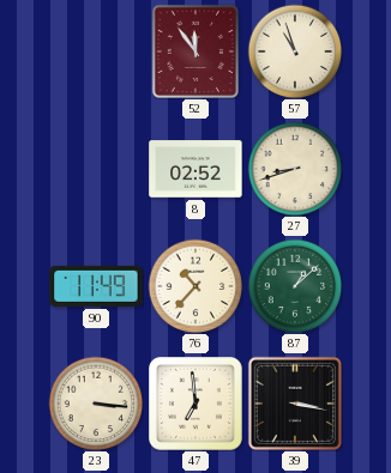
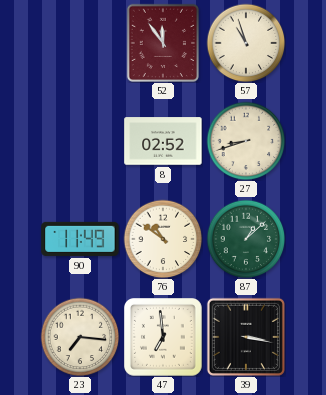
76: 10:37 -> 10:51 (163, 239)
23: 3:16 -> 7:16 (80, 337)
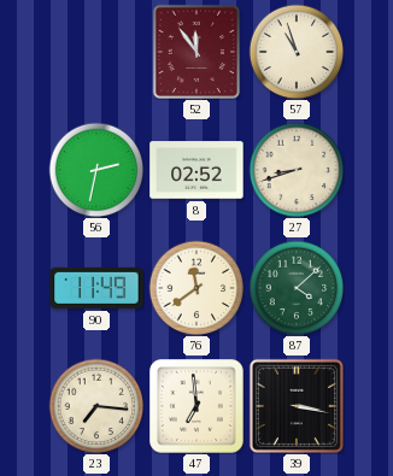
56: none -> 2:32 (96, 170)
76: 10:51 -> 11:39 (196, 288)
87: 1:08 -> 4:08 (297, 288)
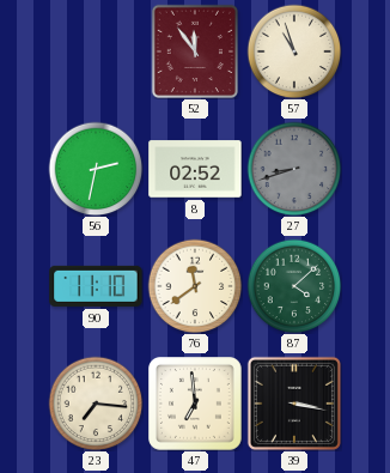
27 dial: cream -> grey (294, 169)
90: 11:49 -> 11:10 (96, 286)
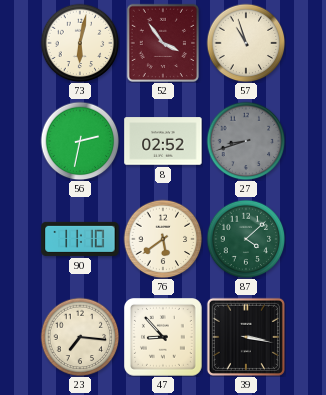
73: none -> 6:02 (80, 43)
52: 11:54 -> 3:54 (162, 42)
76: 11:39 -> 5:39 (163, 239)
47: 6:59 -> 8:53 (164, 338)
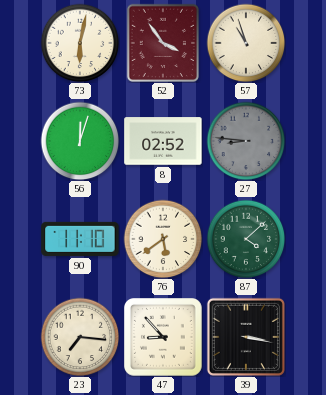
56: 2:32 -> 12:03 (80, 141)
27: 8:42 -> 8:46 (246, 141)
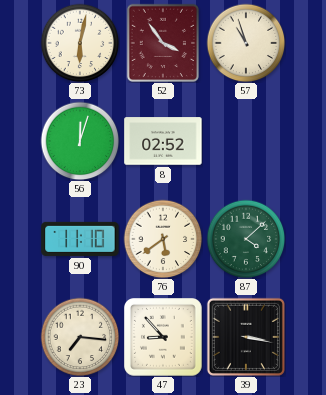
27: 8:46 -> none (246, 141)
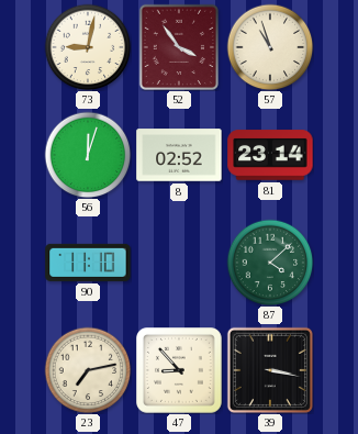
73: 6:02 -> 9:02 (88, 47)
81: none -> 23:14 (270, 155)
76: 5:39 -> none (163, 239)
23: 7:16 -> 7:13 (88, 370)
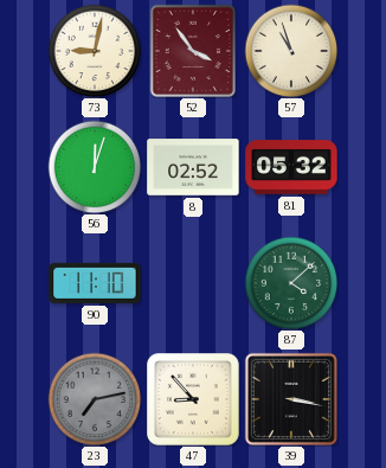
81: 23:14 -> 05:32 (291, 167)
23 dial: cream -> grey (95, 399)
